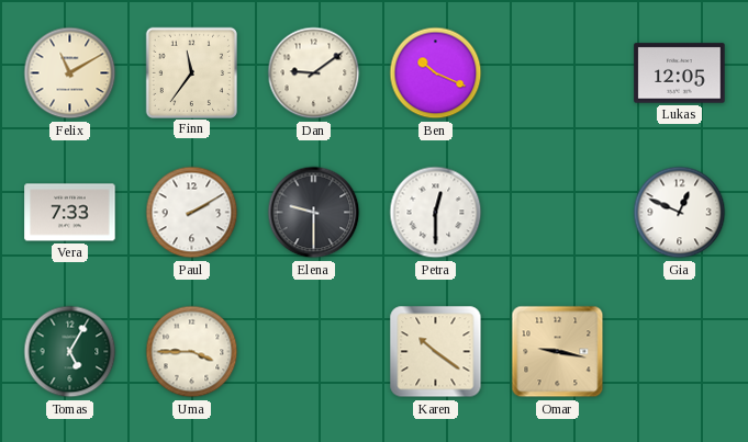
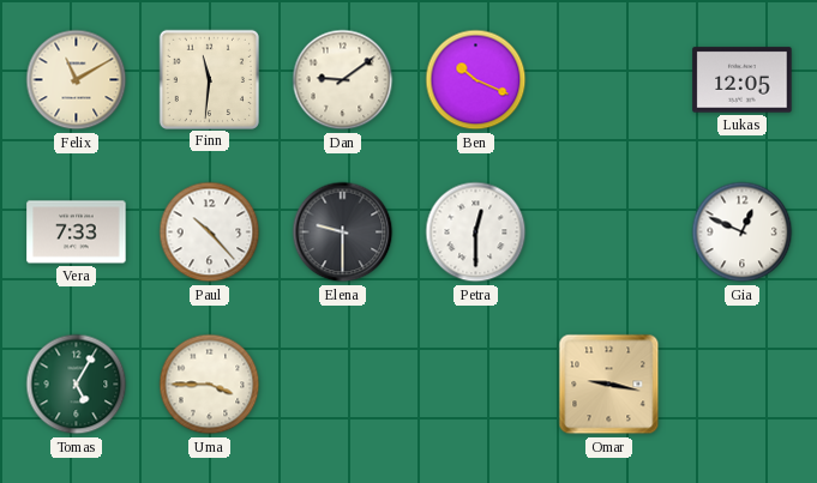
Finn: 11:36 -> 11:31 (209, 79)
Paul: 2:10 -> 10:23 (210, 233)
Karen: 10:21 -> none (436, 352)
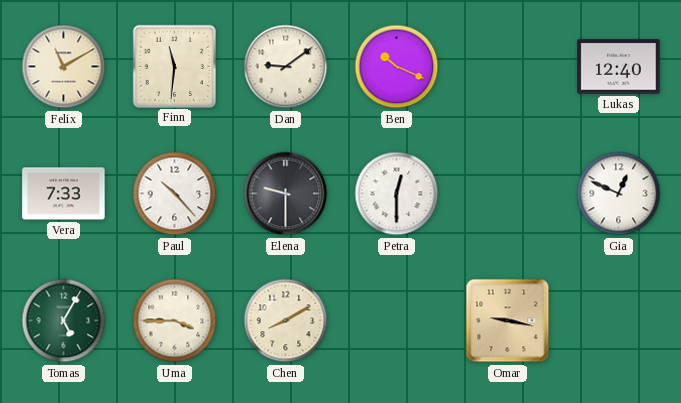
Lukas: 12:05 -> 12:40 (619, 67)
Chen: none -> 8:10 (286, 321)
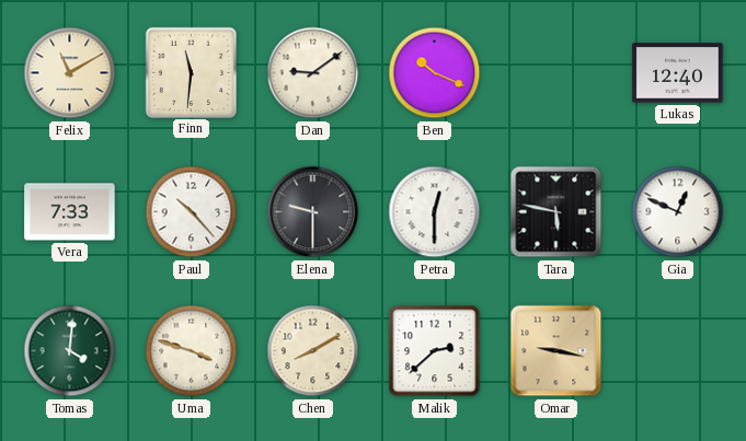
Tara: none -> 5:47 (556, 212)
Tomas: 5:05 -> 4:01 (70, 351)
Uma: 3:45 -> 3:48 (192, 351)
Malik: none -> 2:38 (435, 351)
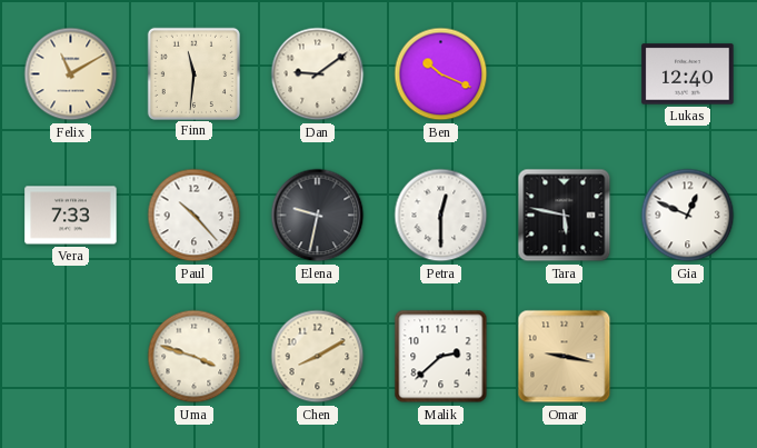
Elena: 9:30 -> 9:32 (318, 216)
Tomas: 4:01 -> none (70, 351)
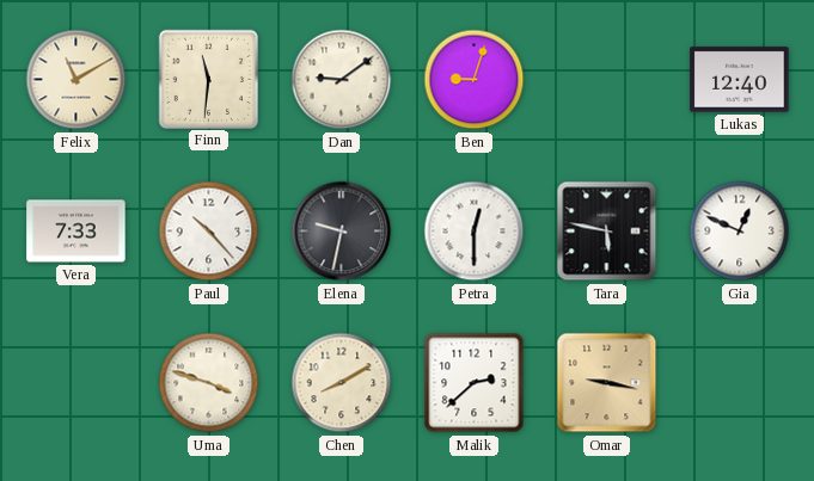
Ben: 10:19 -> 9:03 (475, 80)
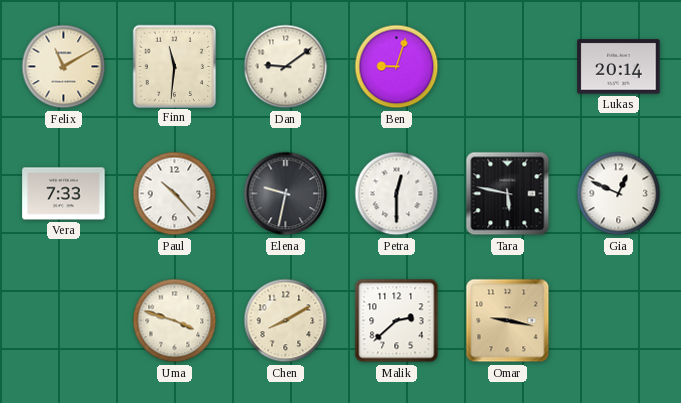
Lukas: 12:40 -> 20:14 (619, 67)
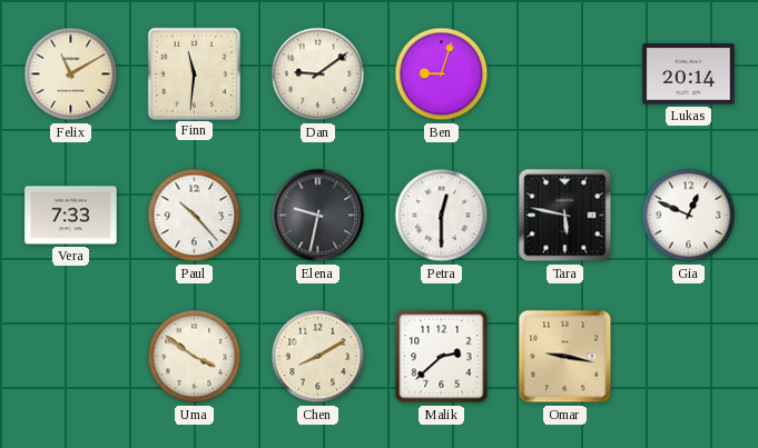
Uma: 3:48 -> 3:51 (195, 357)
